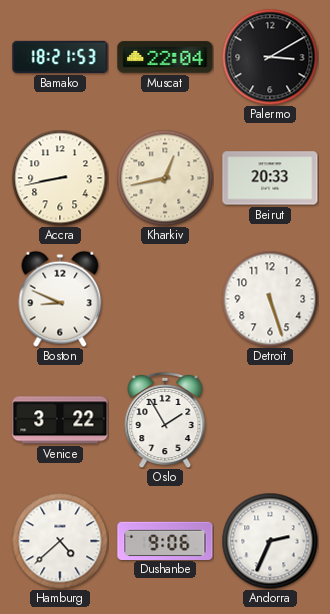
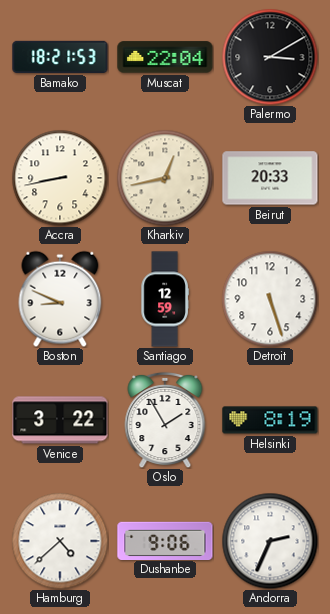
Santiago: none -> 12:59 (165, 299)
Helsinki: none -> 8:19 (270, 420)
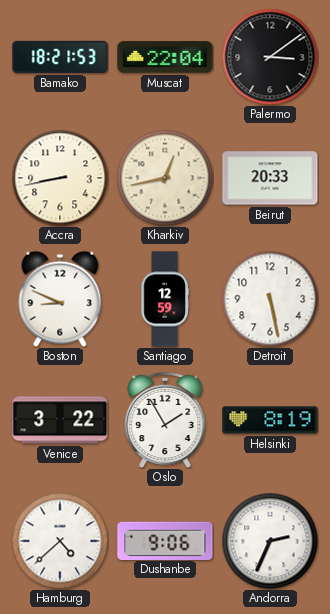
Palermo: 3:10 -> 3:09 (270, 57)
Detroit: 5:27 -> 5:28 (270, 299)
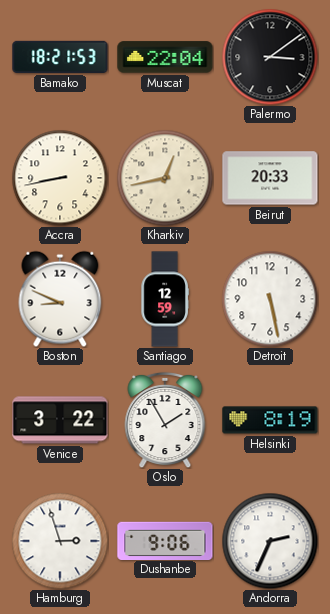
Hamburg: 4:38 -> 2:57 (60, 541)
